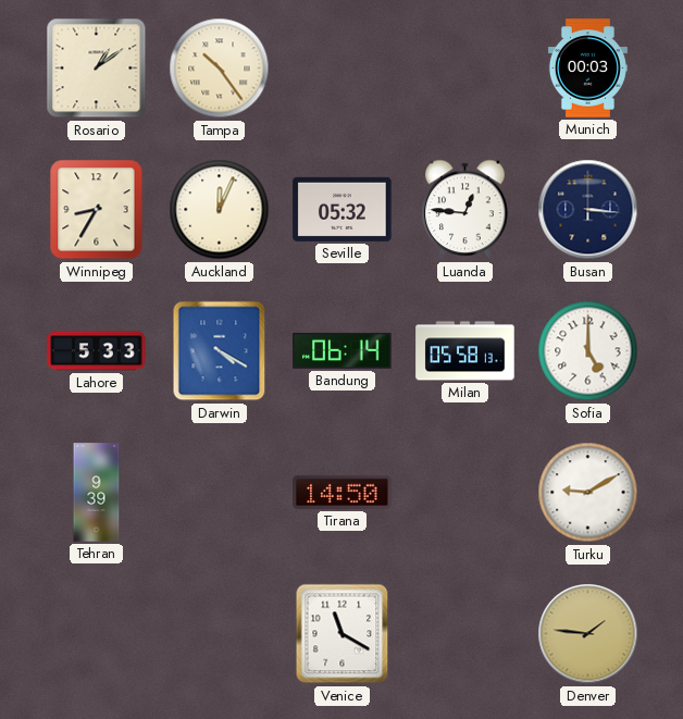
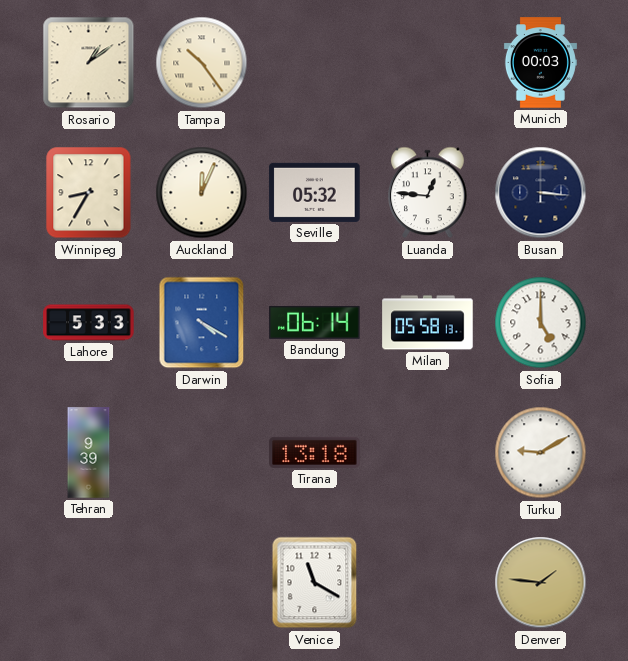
Tirana: 14:50 -> 13:18 (315, 452)
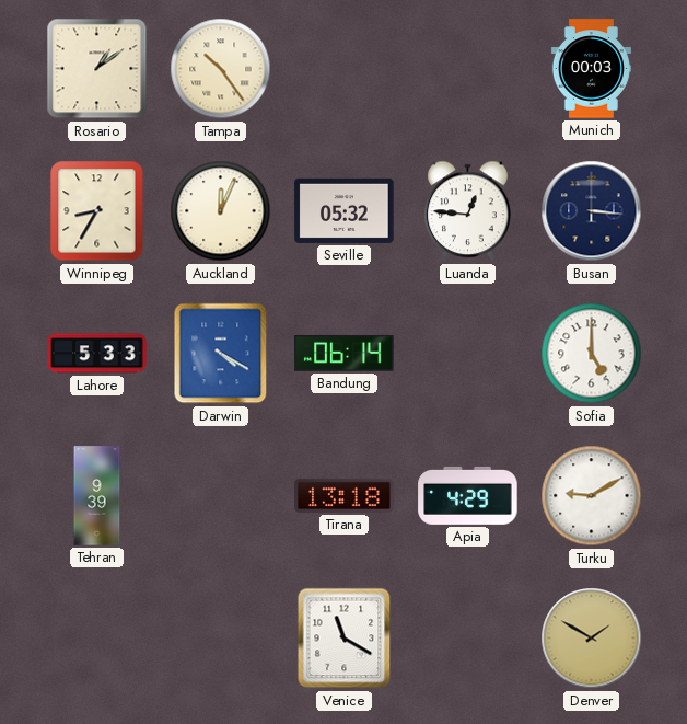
Milan: 05:58 -> none (428, 323)
Apia: none -> 4:29 (468, 495)
Denver: 1:46 -> 1:50 (592, 639)
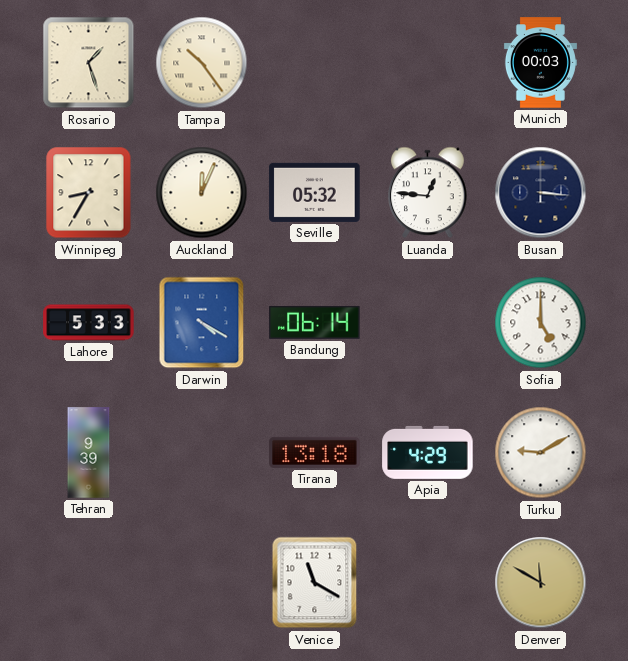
Rosario: 1:09 -> 1:27 (89, 63)
Denver: 1:50 -> 11:50 (541, 583)
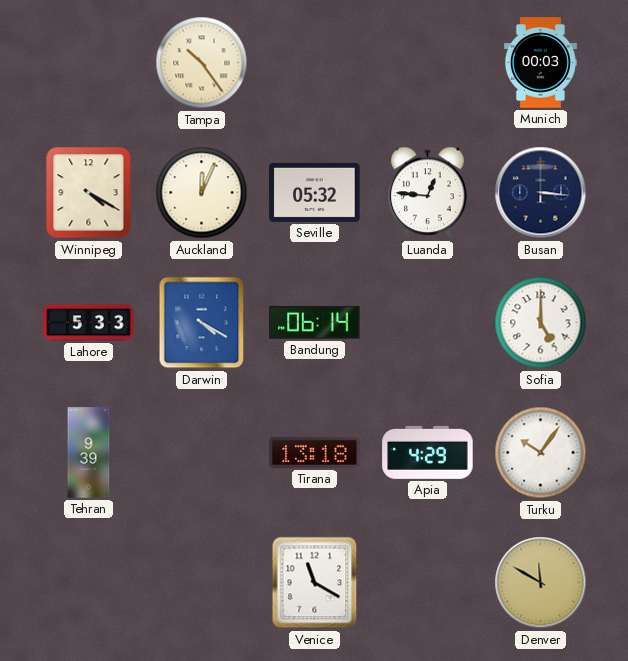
Rosario: 1:27 -> none (89, 63)
Winnipeg: 8:35 -> 4:20 (89, 193)
Turku: 9:10 -> 10:06 (541, 453)
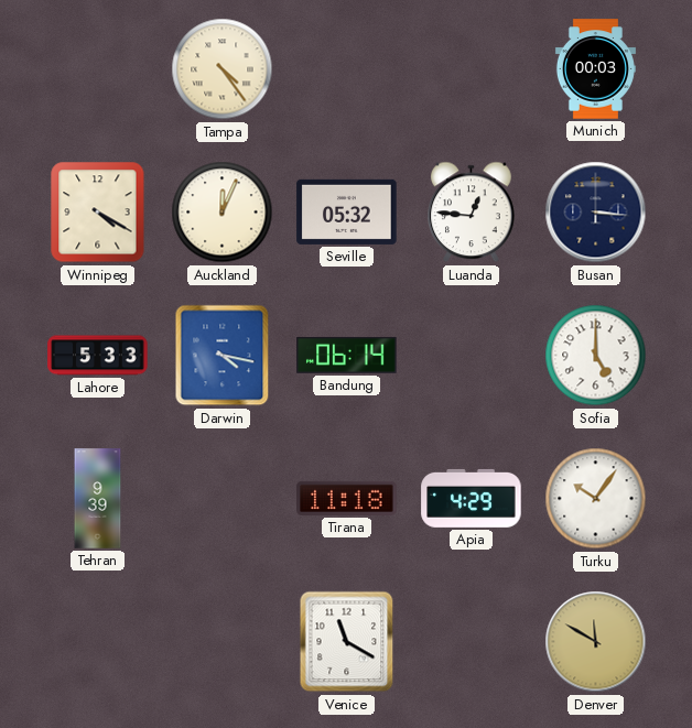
Tampa: 10:24 -> 4:24 (223, 69)
Darwin: 4:20 -> 4:17 (223, 356)
Tirana: 13:18 -> 11:18 (347, 498)
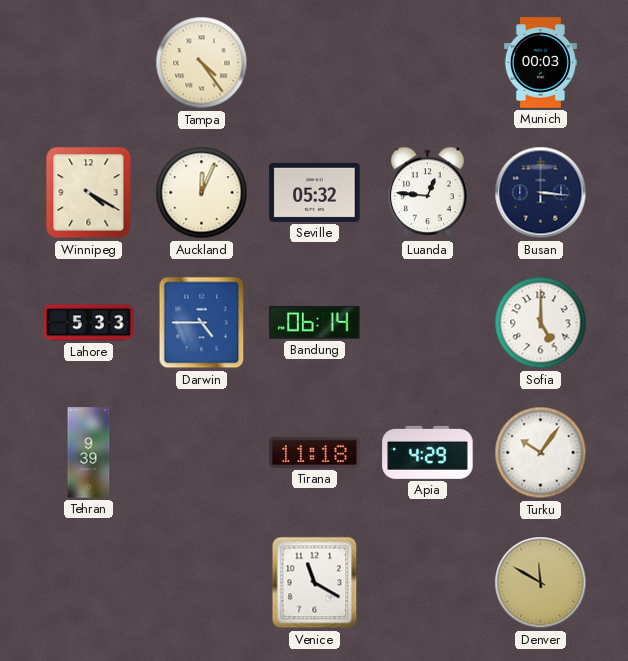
Darwin: 4:17 -> 4:45 (202, 323)
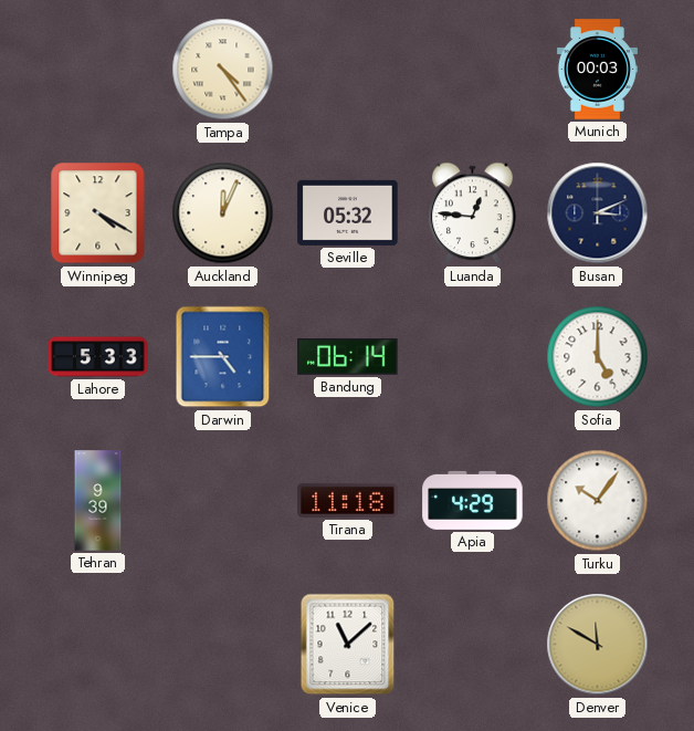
Busan: 3:16 -> 3:11 (598, 213)
Venice: 11:20 -> 11:08 (348, 645)
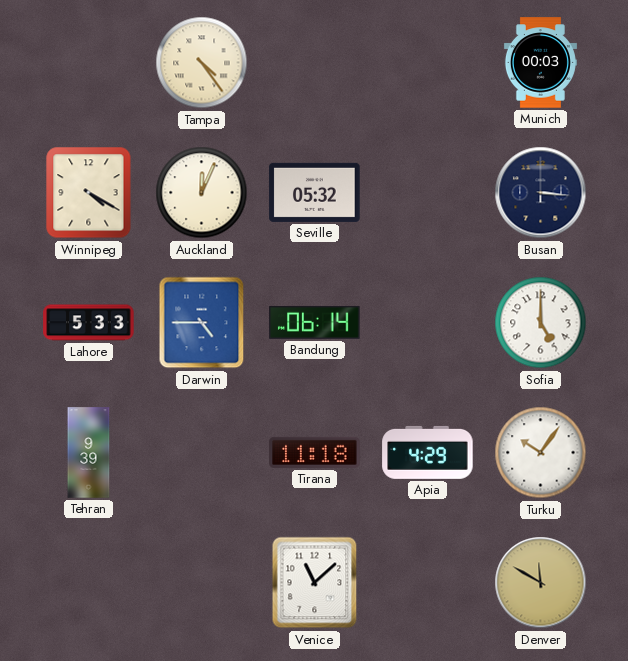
Luanda: 12:46 -> none (473, 213)
Busan: 3:11 -> 3:16 (541, 193)
